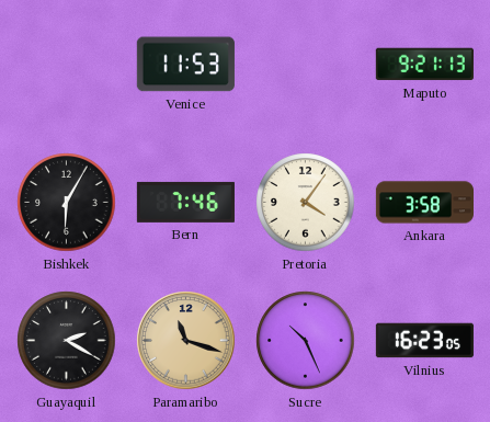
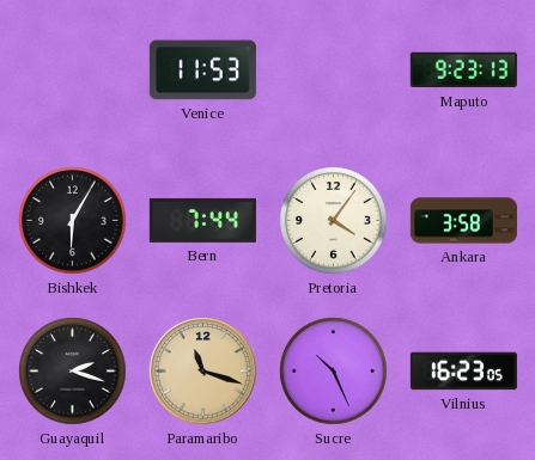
Maputo: 9:21 -> 9:23 (463, 70)
Bern: 7:46 -> 7:44 (202, 220)
Guayaquil: 2:20 -> 2:18 (73, 372)
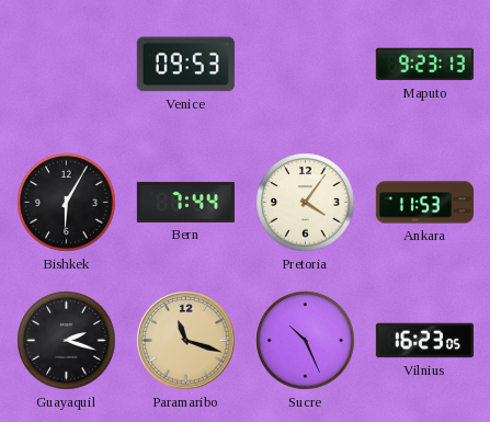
Venice: 11:53 -> 09:53 (185, 65)
Ankara: 3:58 -> 11:53 (424, 203)
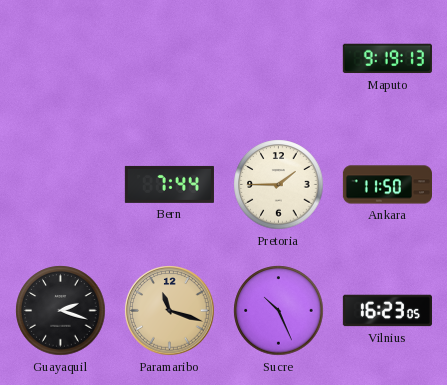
Venice: 09:53 -> none (185, 65)
Maputo: 9:23 -> 9:19 (387, 59)
Bishkek: 6:05 -> none (67, 203)
Pretoria: 4:06 -> 1:45 (279, 185)
Ankara: 11:53 -> 11:50 (387, 185)
